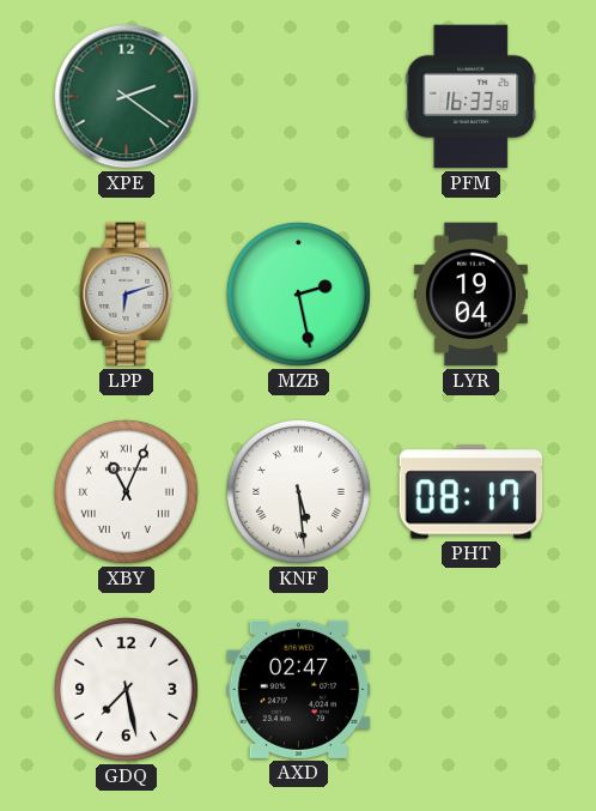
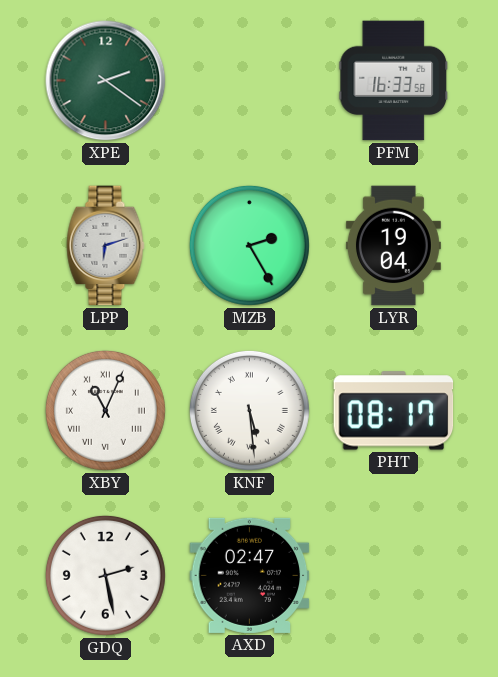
MZB: 2:28 -> 2:25 (249, 245)
GDQ: 7:28 -> 2:28 (105, 575)
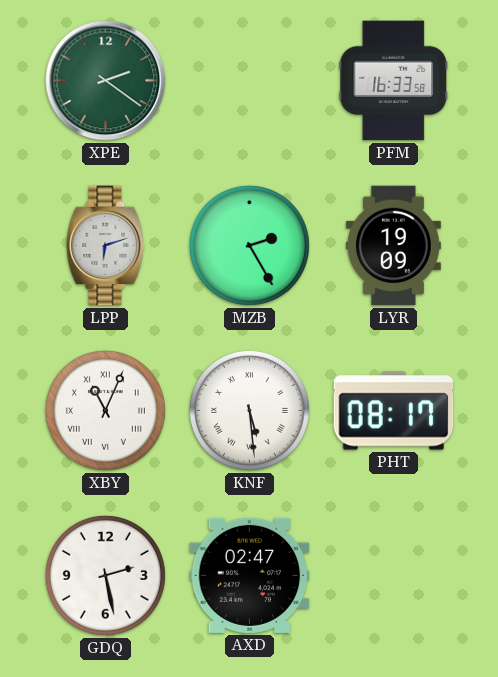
LYR: 19:04 -> 19:09 (393, 246)
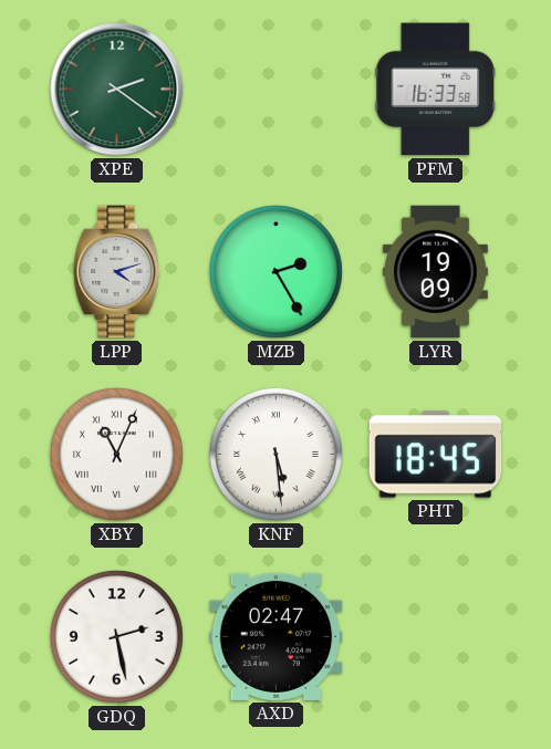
LPP: 6:12 -> 4:12 (117, 272)
PHT: 08:17 -> 18:45 (436, 455)
